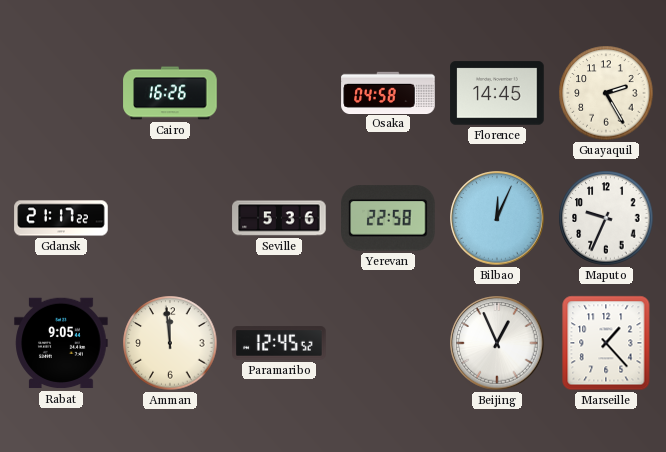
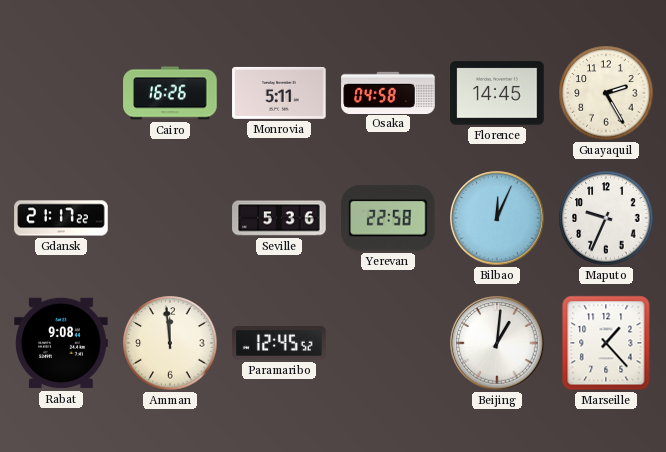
Monrovia: none -> 5:11 (279, 93)
Rabat: 9:05 -> 9:08 (61, 343)
Beijing: 12:56 -> 1:01 (497, 343)
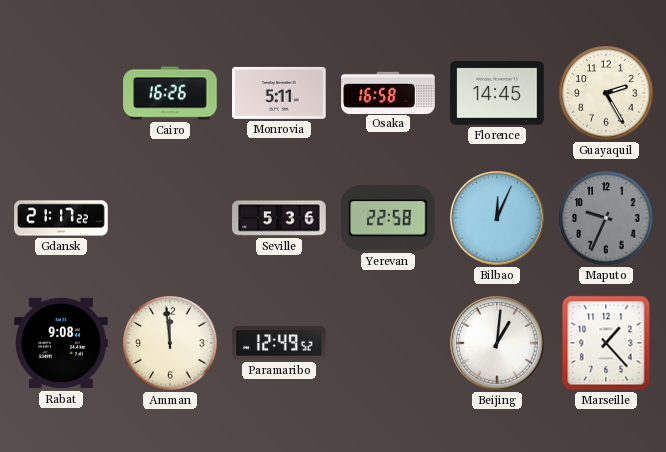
Osaka: 04:58 -> 16:58 (388, 92)
Maputo dial: white -> grey (606, 218)
Paramaribo: 12:45 -> 12:49 (279, 343)
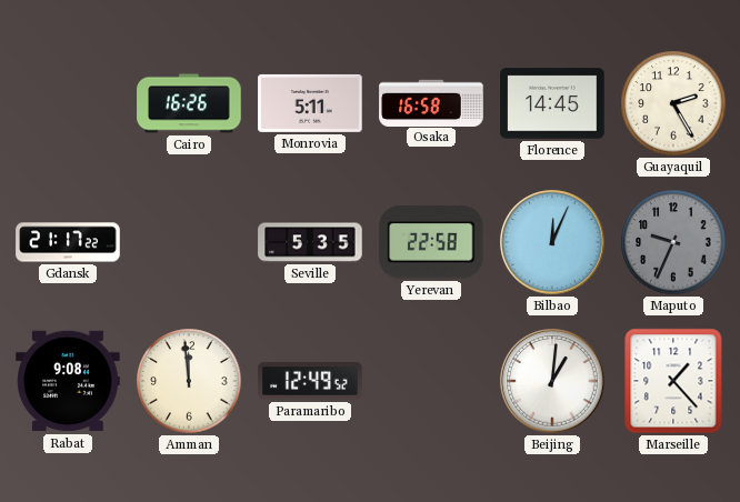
Seville: 5:36 -> 5:35 (310, 242)
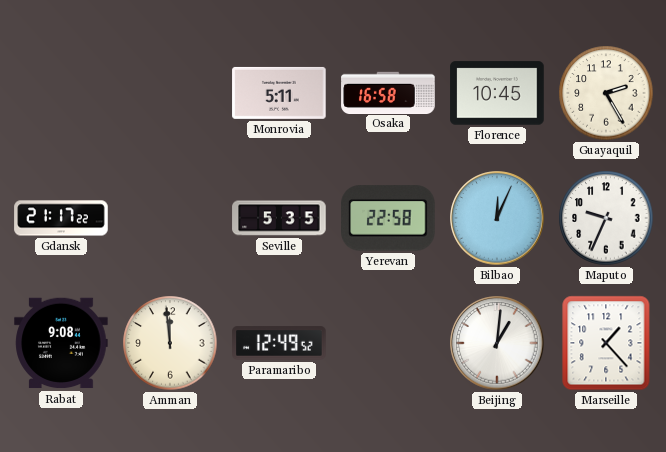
Cairo: 16:26 -> none (189, 103)
Florence: 14:45 -> 10:45 (497, 93)
Maputo dial: grey -> white (606, 218)
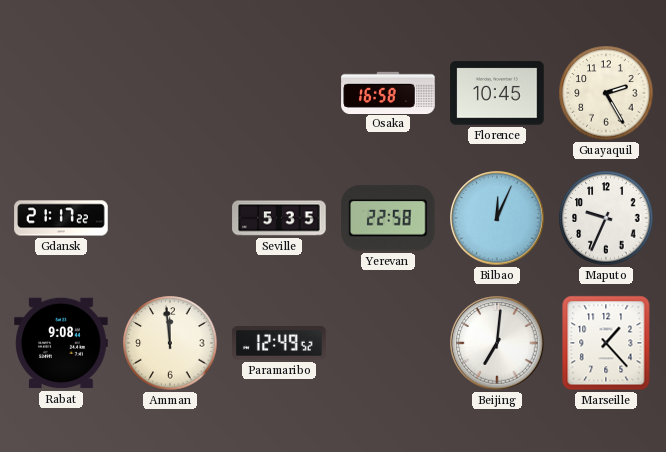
Monrovia: 5:11 -> none (279, 93)
Beijing: 1:01 -> 7:01 (497, 343)
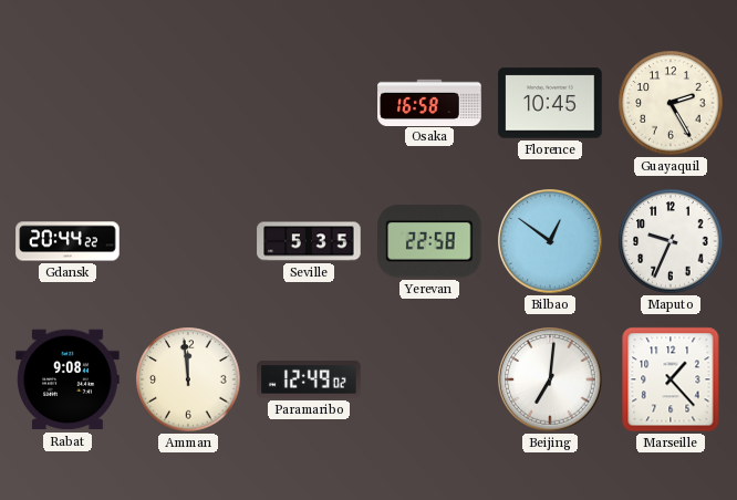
Gdansk: 21:17 -> 20:44 (68, 241)
Bilbao: 12:04 -> 12:51 (550, 241)
Paramaribo: 12:49:52 -> 12:49:02 (309, 379)
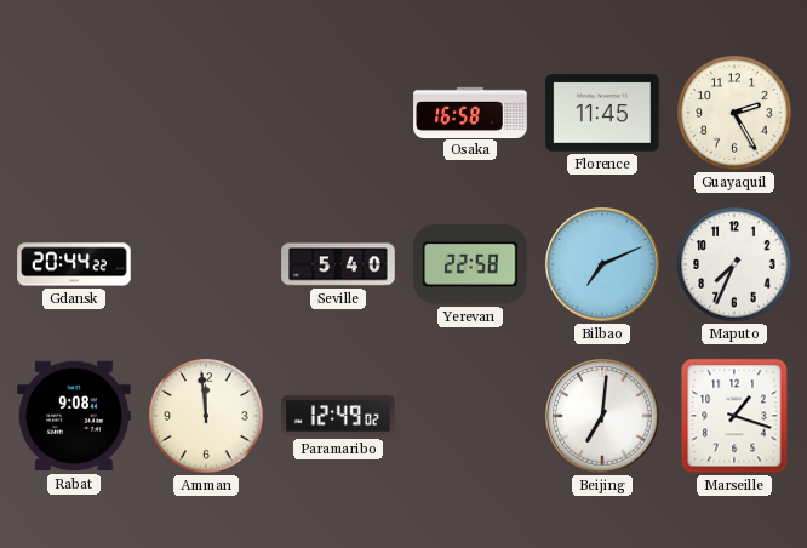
Florence: 10:45 -> 11:45 (602, 113)
Seville: 5:35 -> 5:40 (338, 264)
Bilbao: 12:51 -> 7:11 (602, 264)
Maputo: 9:34 -> 7:34 (734, 264)
Marseille: 1:23 -> 1:18 (734, 416)
